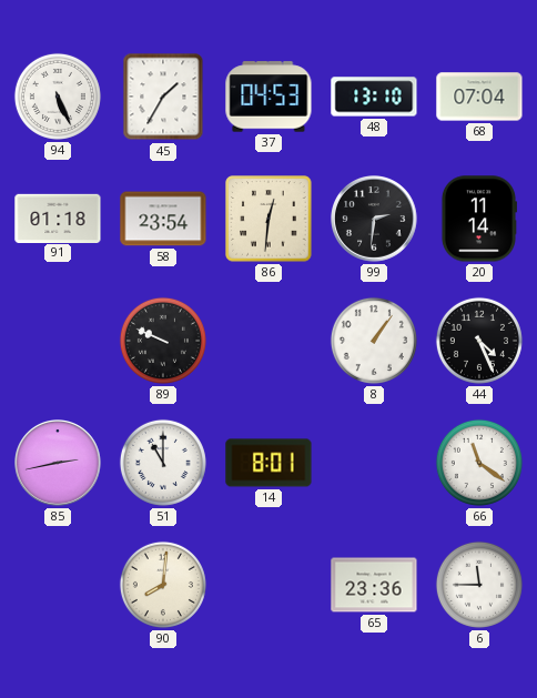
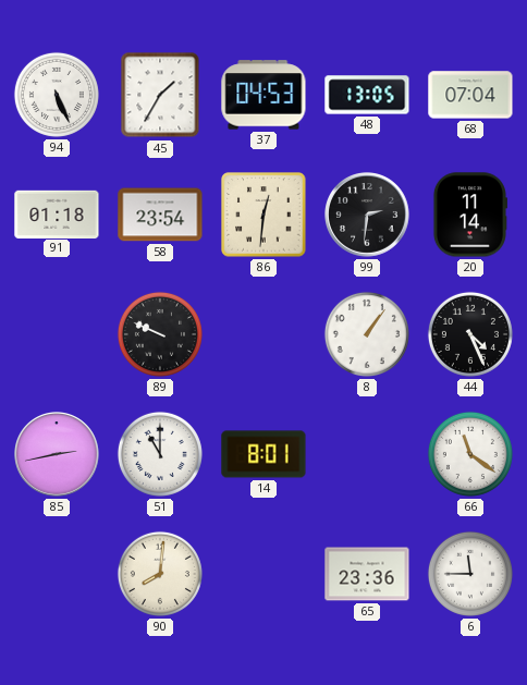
48: 13:10 -> 13:05 (367, 95)
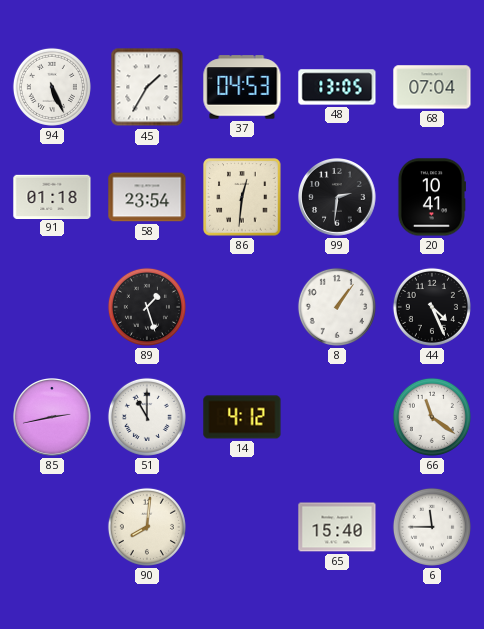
20: 11:14 -> 10:41 (431, 197)
89: 9:49 -> 1:27 (147, 307)
14: 8:01 -> 4:12 (242, 417)
65: 23:36 -> 15:40 (337, 527)
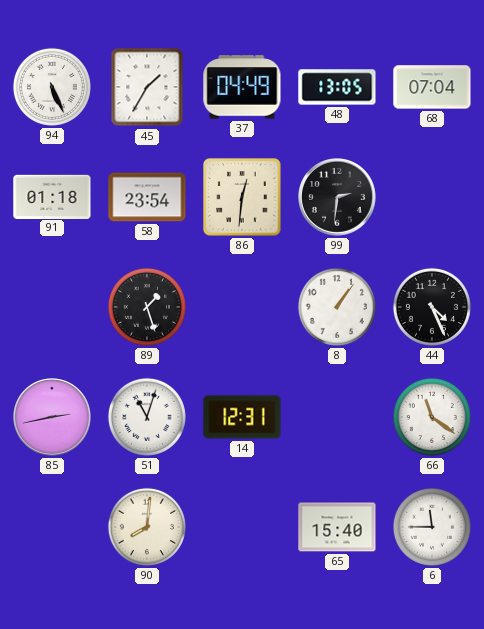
37: 04:53 -> 04:49 (242, 87)
20: 10:41 -> none (431, 197)
51: 11:00 -> 11:03 (147, 417)
14: 4:12 -> 12:31 (242, 417)
